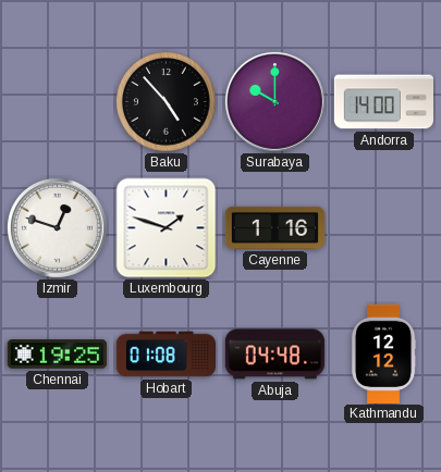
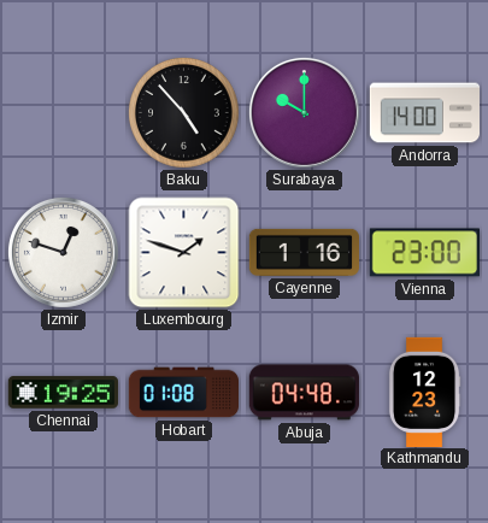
Vienna: none -> 23:00 (424, 253)
Kathmandu: 12:12 -> 12:23 (424, 392)
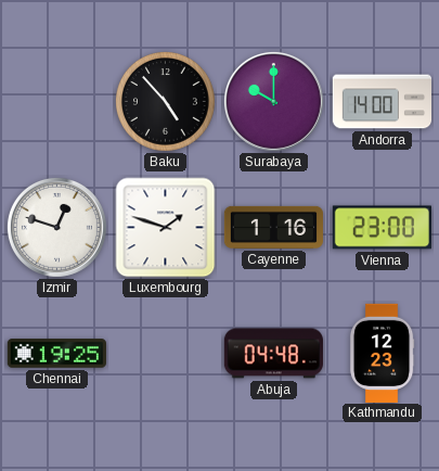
Hobart: 01:08 -> none (183, 393)
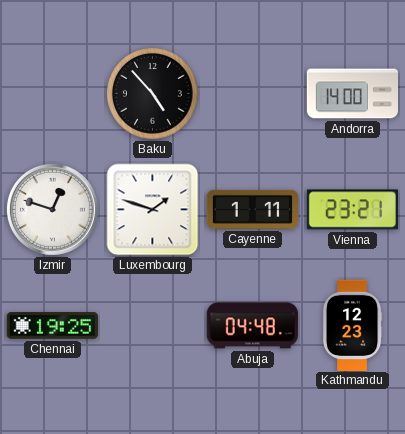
Surabaya: 10:00 -> none (273, 101)
Cayenne: 1:16 -> 1:11 (252, 209)
Vienna: 23:00 -> 23:21 (352, 210)
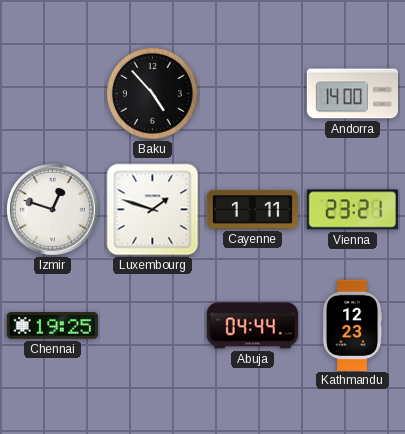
Abuja: 04:48 -> 04:44 (252, 326)
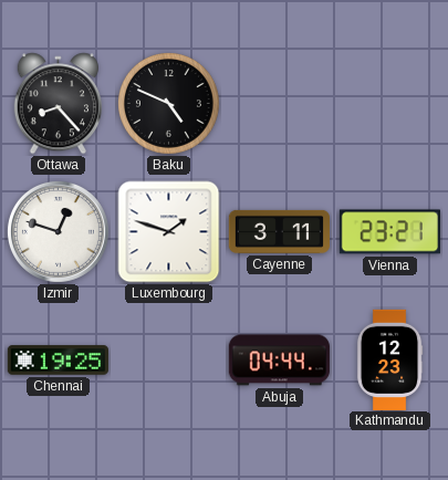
Ottawa: none -> 8:23 (58, 104)
Baku: 4:53 -> 4:49 (169, 104)
Andorra: 14:00 -> none (352, 94)
Cayenne: 1:11 -> 3:11 (279, 231)
